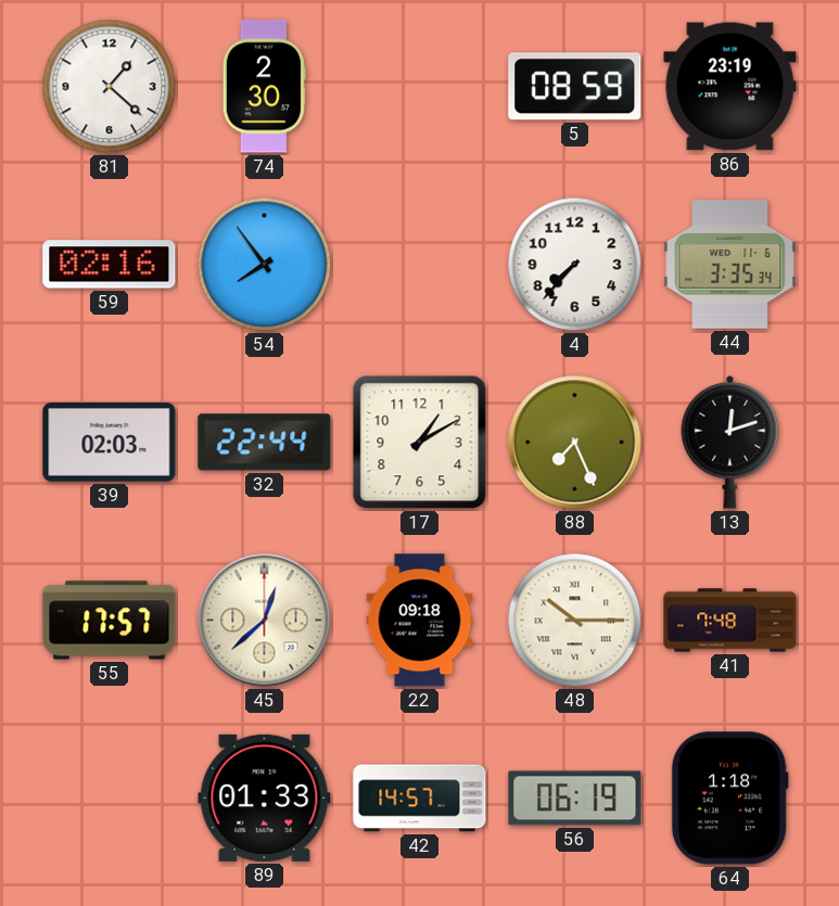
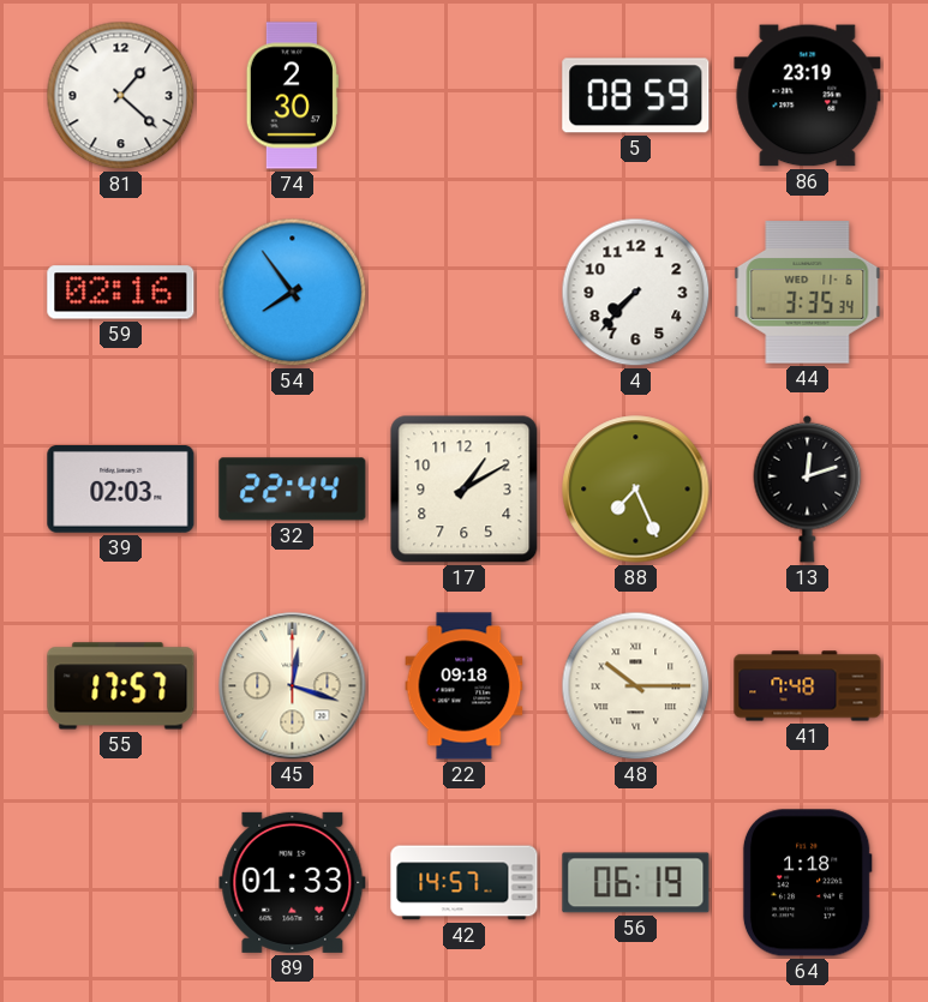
45: 12:38 -> 12:18 (293, 686)
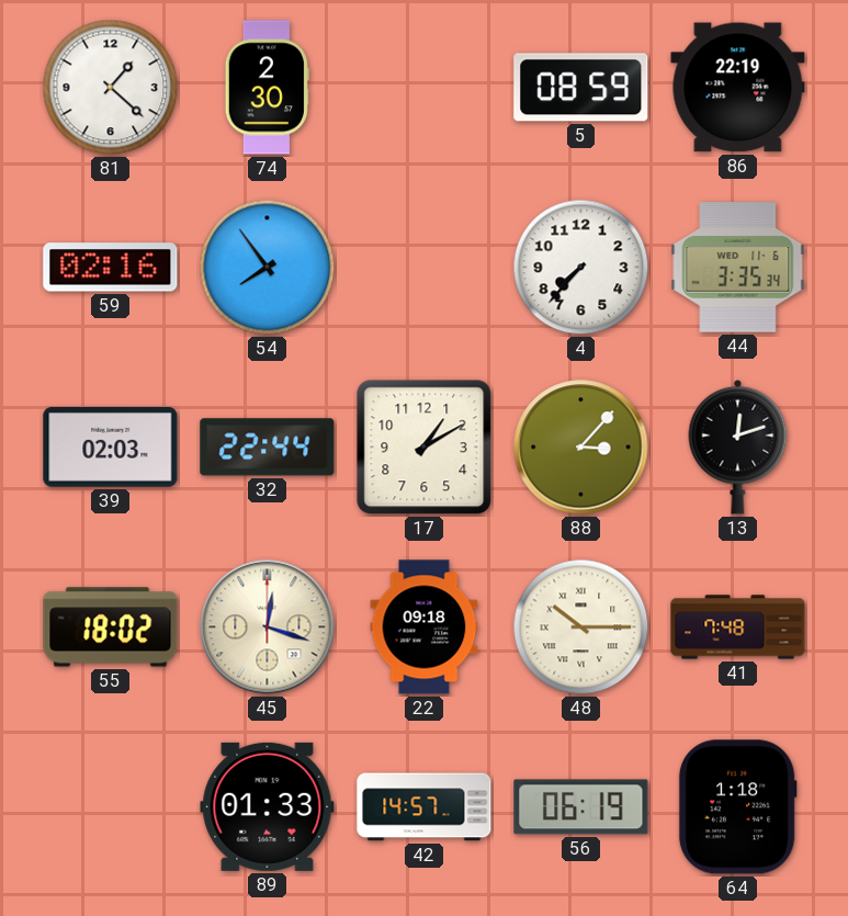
86: 23:19 -> 22:19 (738, 88)
88: 7:26 -> 3:07 (581, 448)
55: 17:57 -> 18:02 (111, 627)
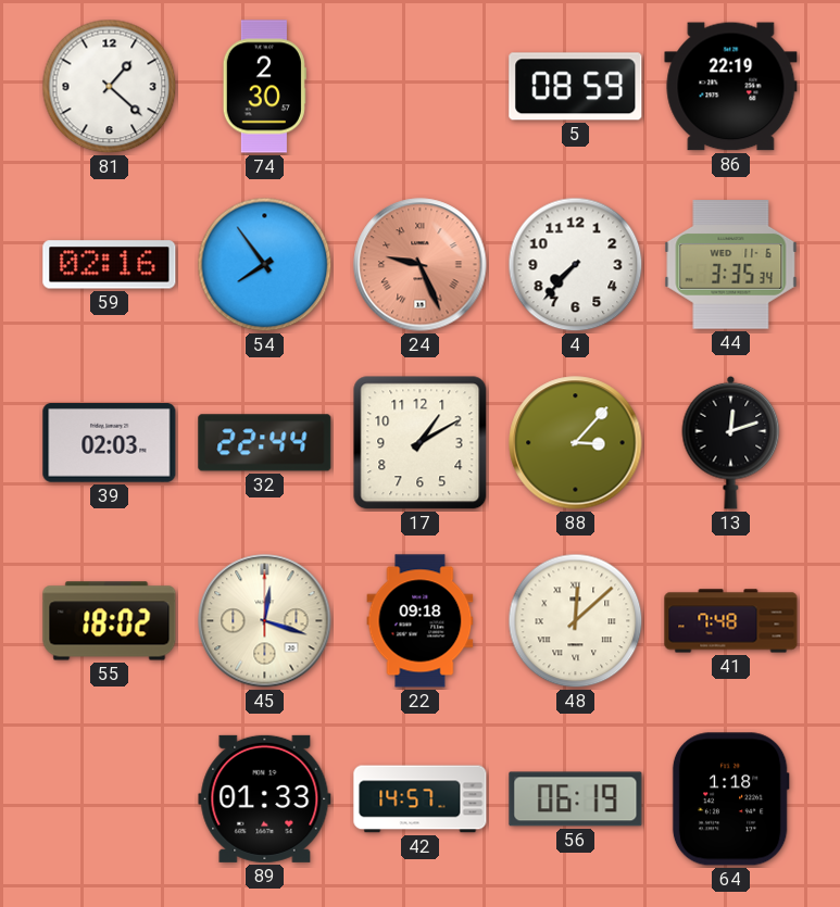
24: none -> 9:26 (421, 265)
48: 10:15 -> 12:08 (576, 621)
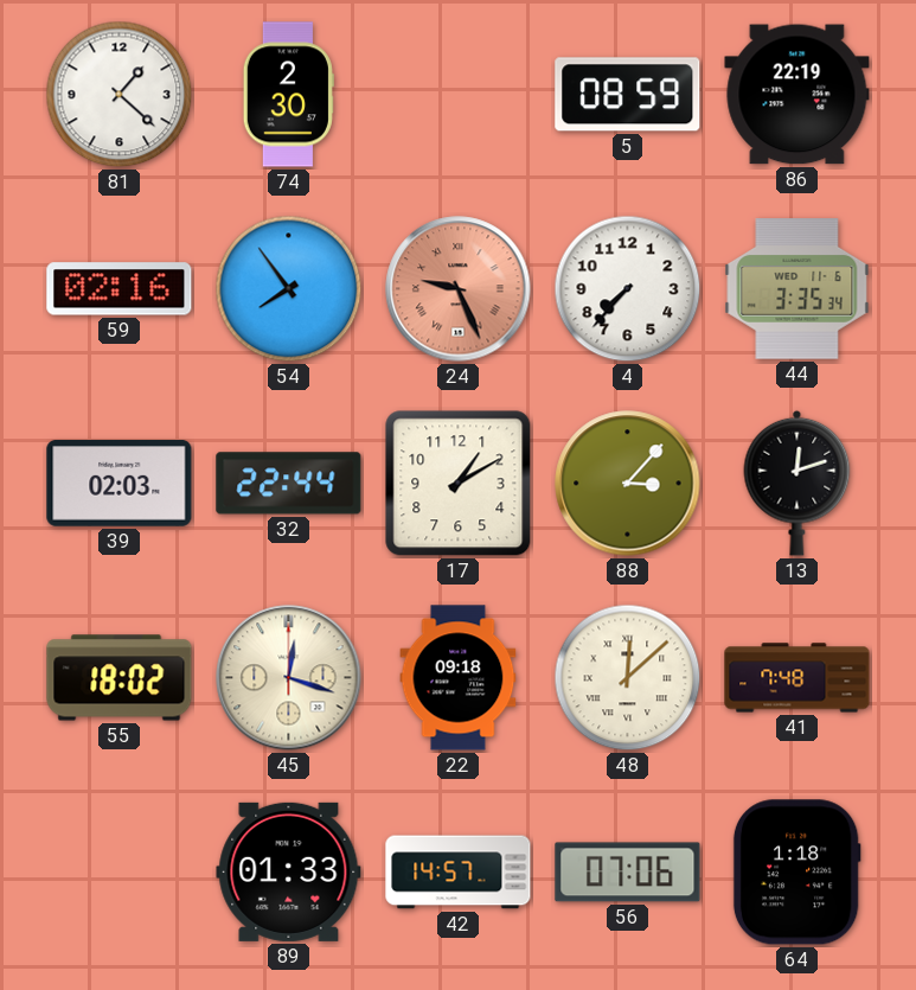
56: 06:19 -> 07:06 (628, 873)
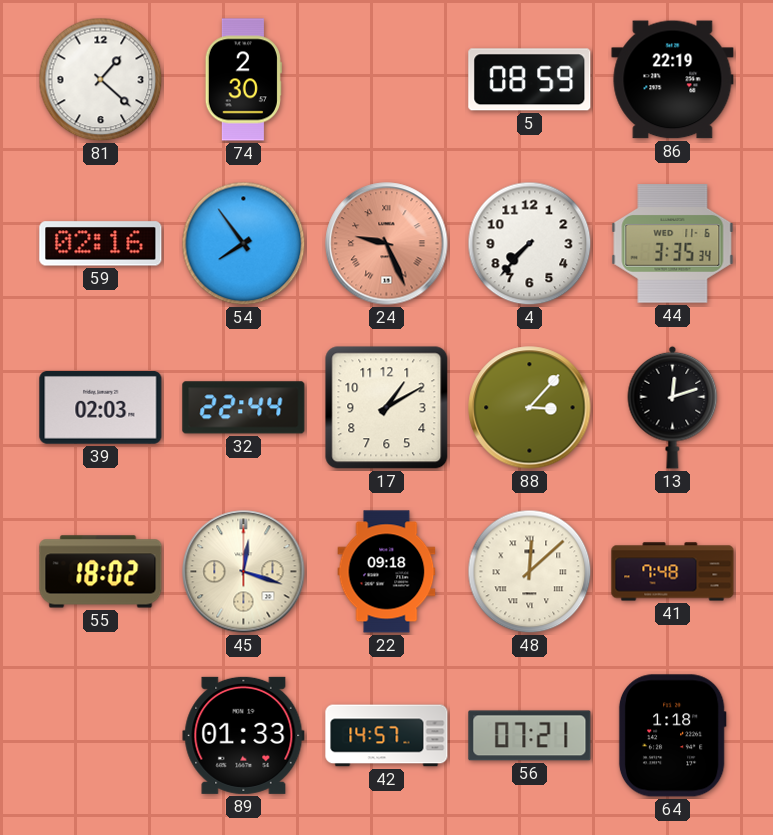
56: 07:06 -> 07:21 (530, 736)
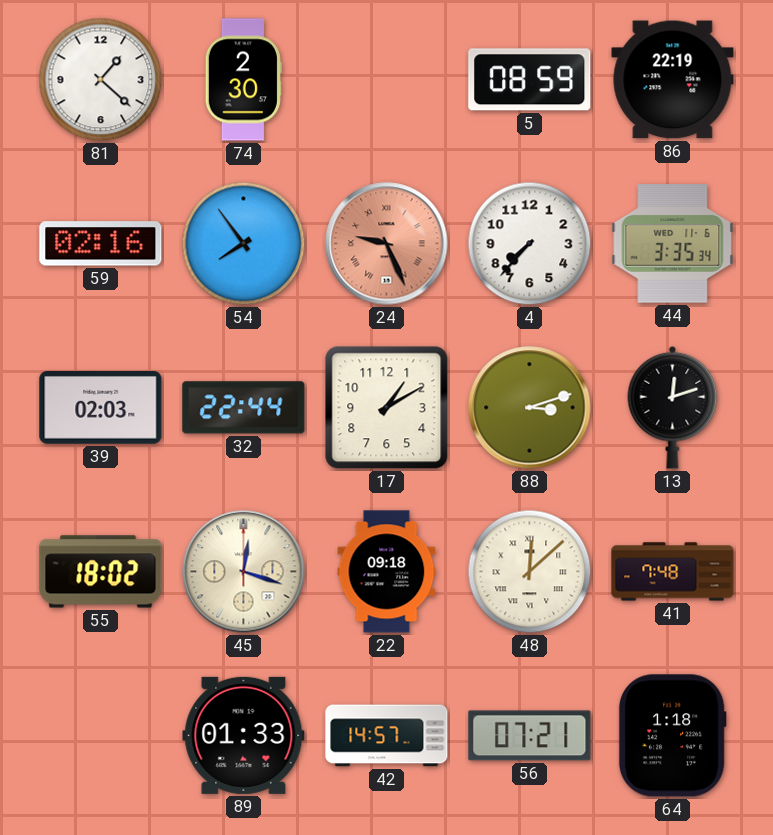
88: 3:07 -> 3:12 (530, 408)
